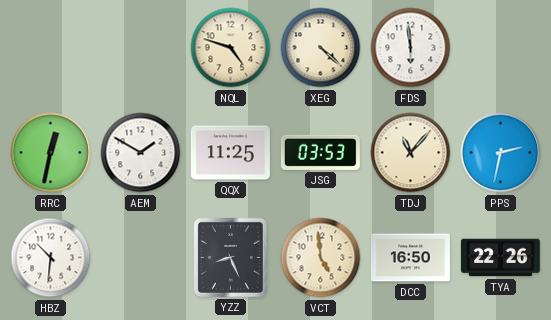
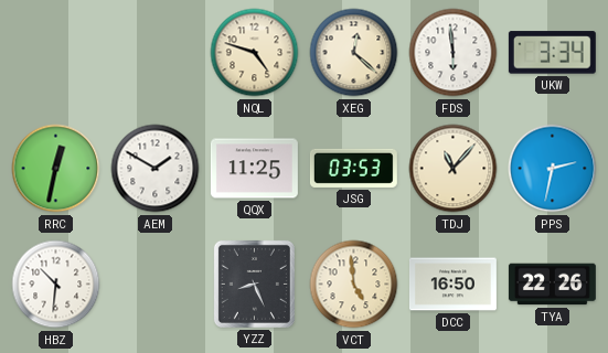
XEG: 4:22 -> 12:22 (354, 53)
UKW: none -> 3:34 (552, 53)
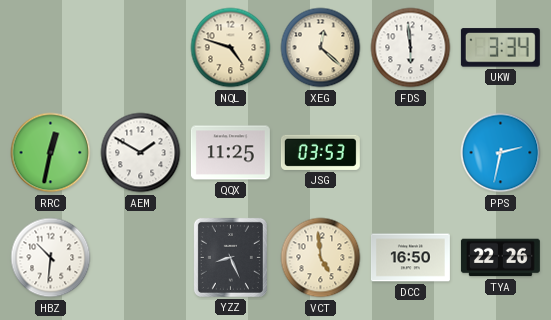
TDJ: 11:07 -> none (454, 169)
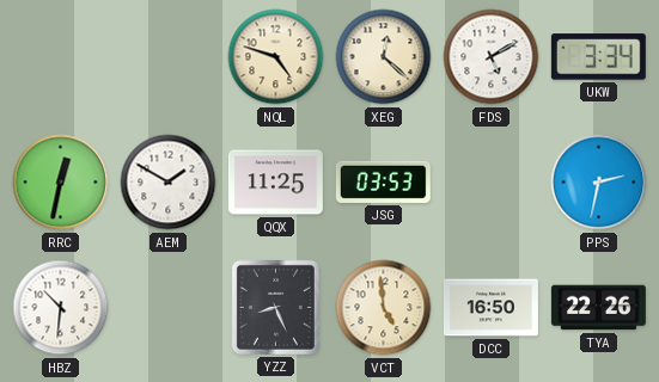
FDS: 5:59 -> 5:10 (492, 57)
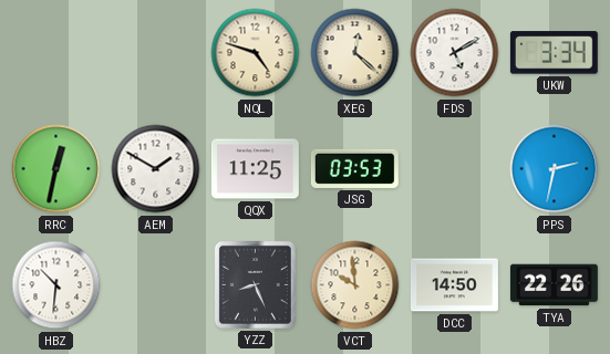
VCT: 4:59 -> 9:59 (355, 285)
DCC: 16:50 -> 14:50 (454, 285)
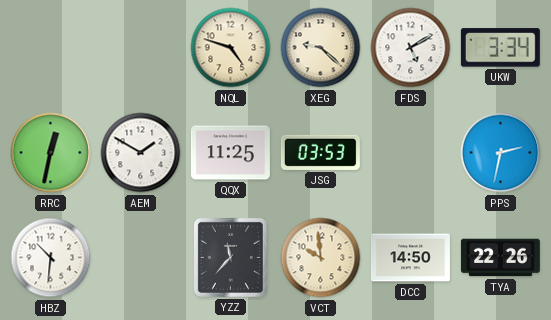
XEG: 12:22 -> 9:22 (321, 48)
YZZ: 8:26 -> 11:37 (230, 257)
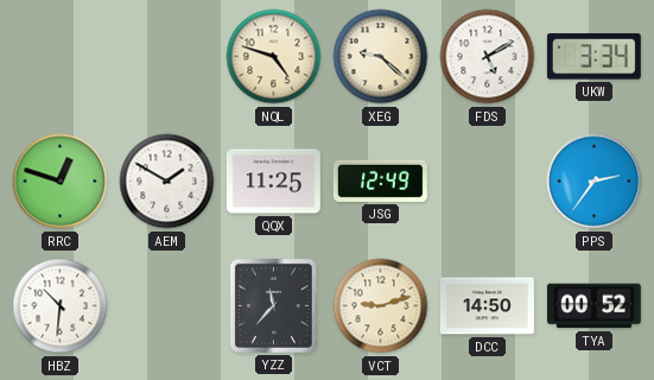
RRC: 12:32 -> 12:48 (61, 182)
JSG: 03:53 -> 12:49 (380, 180)
PPS: 2:32 -> 2:36 (595, 182)
VCT: 9:59 -> 9:12 (381, 306)
TYA: 22:26 -> 00:52 (593, 306)
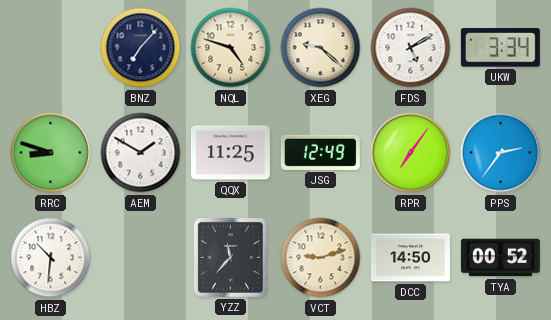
BNZ: none -> 7:07 (141, 48)
RRC: 12:48 -> 8:48 (51, 153)
RPR: none -> 7:06 (411, 153)
